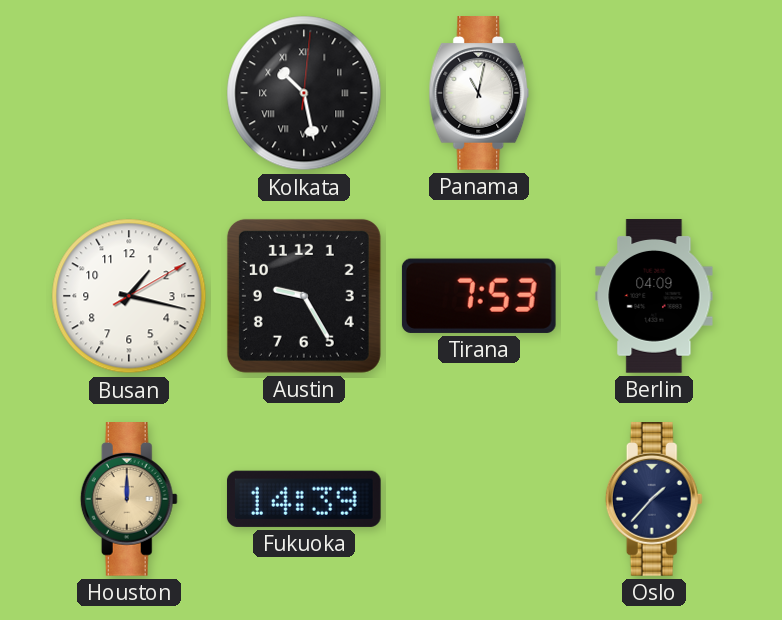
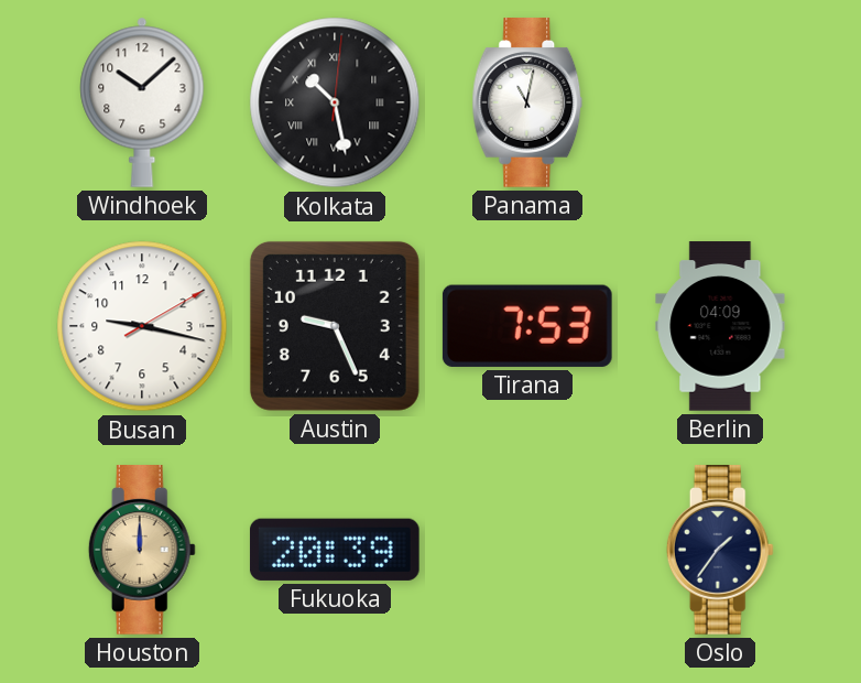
Windhoek: none -> 10:08 (142, 102)
Busan: 1:17 -> 9:17 (142, 326)
Austin: 9:25 -> 9:26 (335, 326)
Fukuoka: 14:39 -> 20:39 (335, 550)
Oslo: 1:37 -> 1:36 (720, 551)
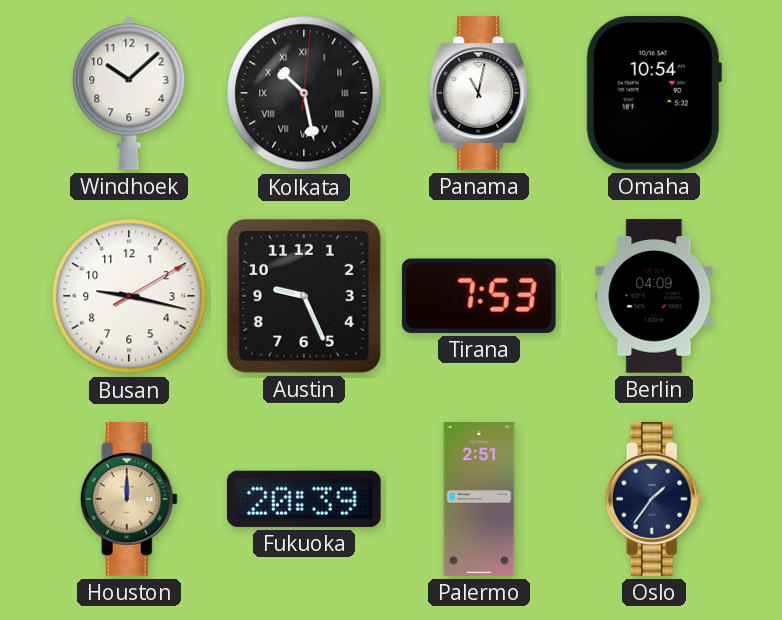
Omaha: none -> 10:54 (654, 93)
Palermo: none -> 2:51 (479, 499)
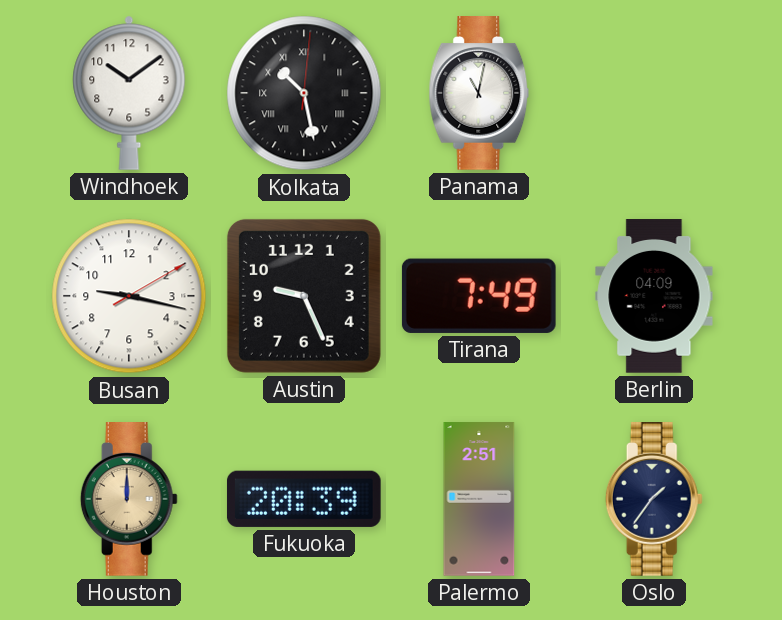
Windhoek: 10:08 -> 10:09 (129, 93)
Omaha: 10:54 -> none (654, 93)
Tirana: 7:53 -> 7:49 (479, 296)
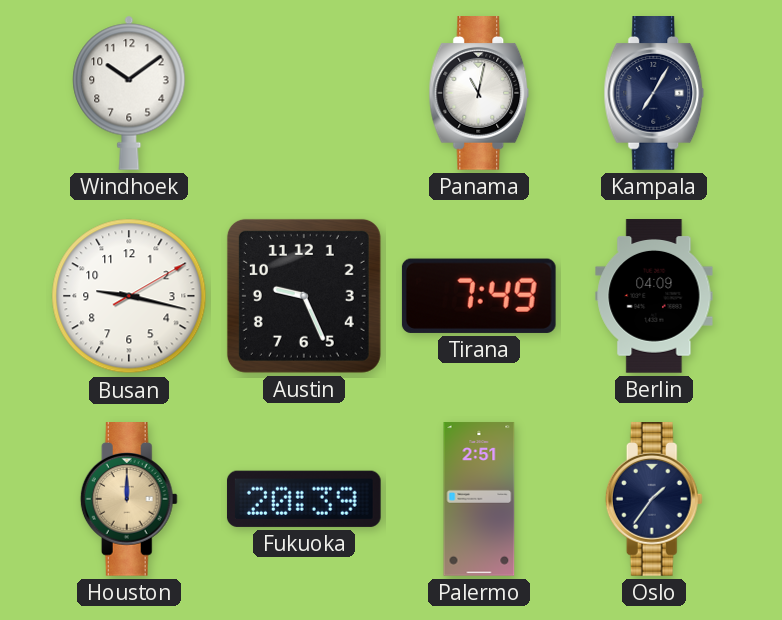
Kolkata: 10:28 -> none (304, 93)
Kampala: none -> 7:05 (654, 94)
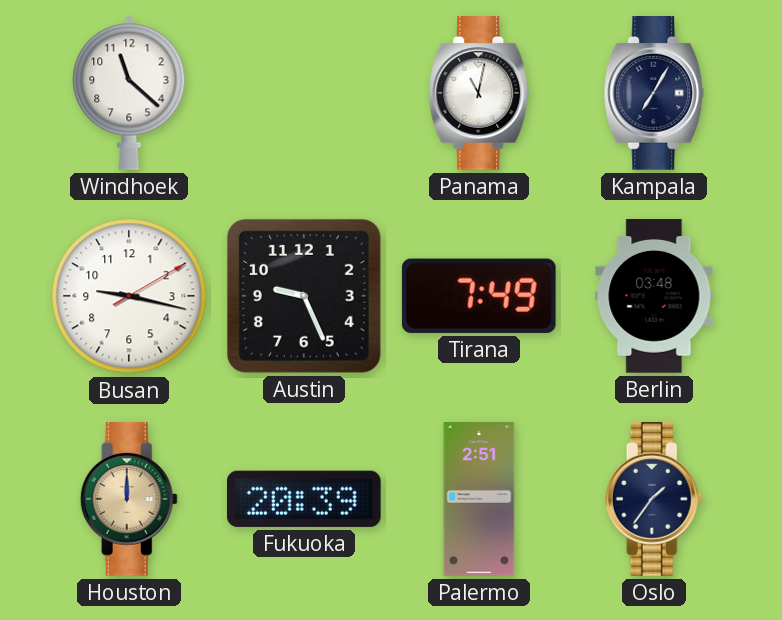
Windhoek: 10:09 -> 11:22 (129, 93)
Berlin: 04:09 -> 03:48 (654, 296)
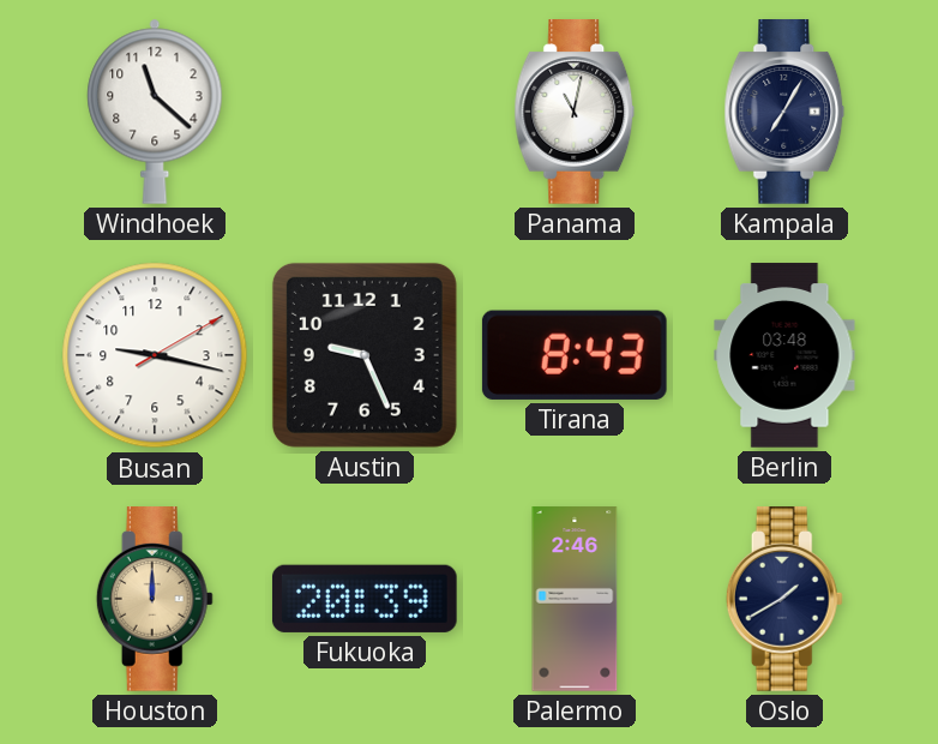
Tirana: 7:49 -> 8:43 (575, 355)
Palermo: 2:51 -> 2:46 (575, 599)
Oslo: 1:36 -> 1:40 (784, 600)
